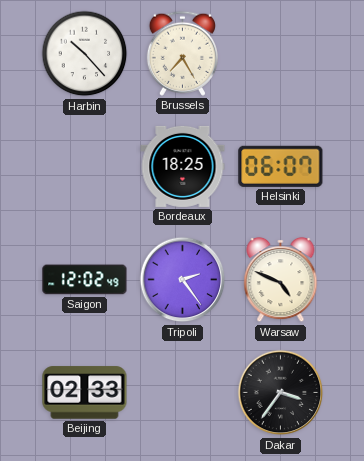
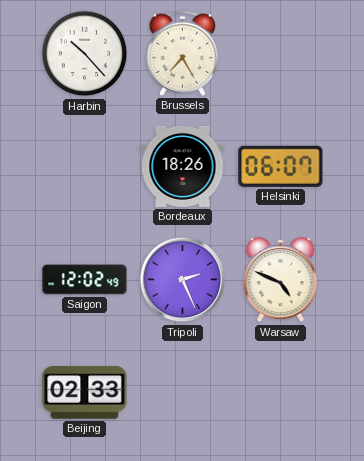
Bordeaux: 18:25 -> 18:26 (183, 166)
Tripoli: 2:24 -> 2:26 (183, 280)
Dakar: 3:36 -> none (281, 393)
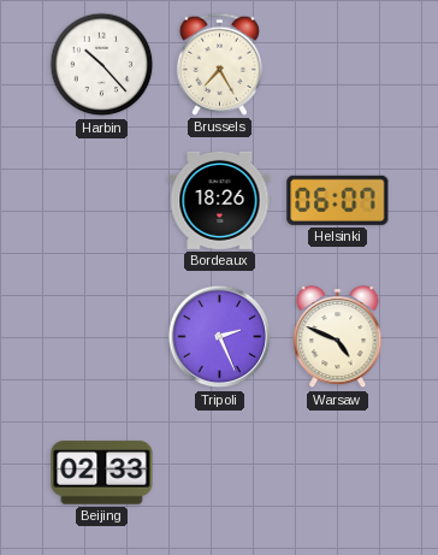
Saigon: 12:02 -> none (85, 280)
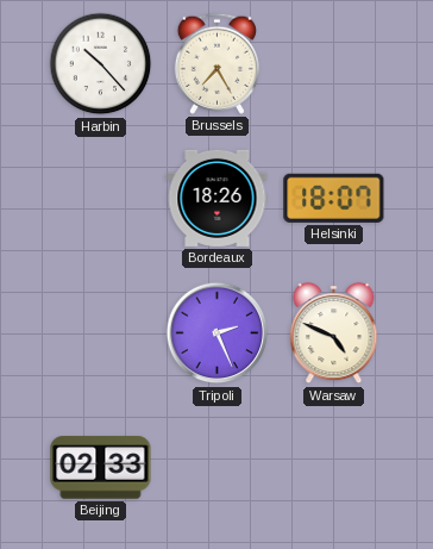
Helsinki: 06:07 -> 18:07 (334, 198)
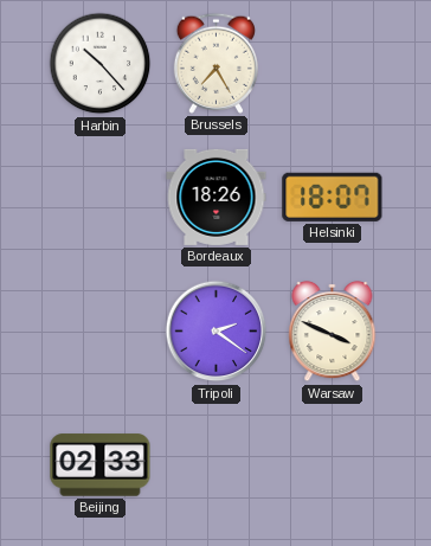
Tripoli: 2:26 -> 2:21 (217, 332)
Warsaw: 4:49 -> 3:49 (333, 332)
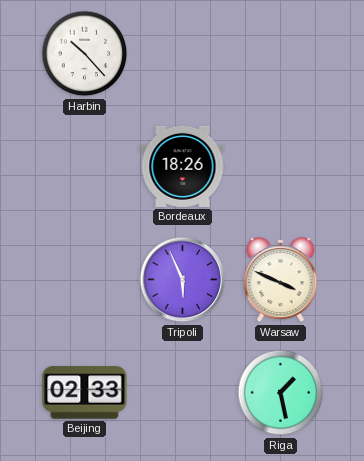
Brussels: 7:25 -> none (215, 63)
Helsinki: 18:07 -> none (333, 197)
Tripoli: 2:21 -> 5:56 (183, 280)
Riga: none -> 1:28 (281, 393)
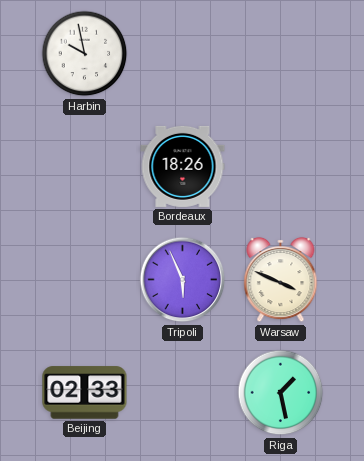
Harbin: 10:23 -> 9:58 (85, 54)
